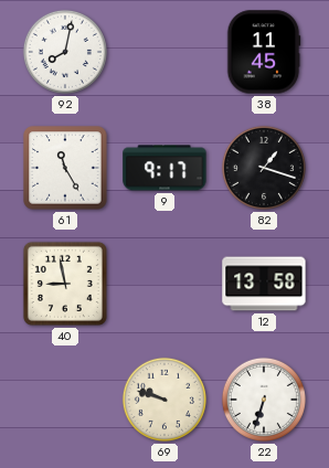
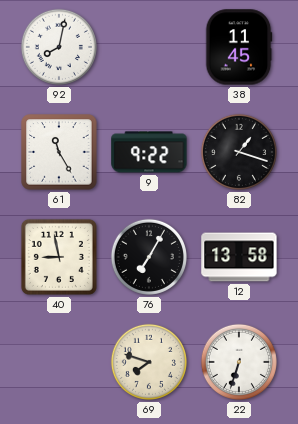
9: 9:17 -> 9:22 (149, 152)
76: none -> 7:05 (149, 257)
69: 9:48 -> 7:48 (149, 362)
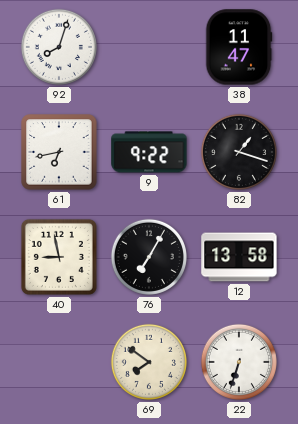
92: 8:02 -> 8:03 (59, 47)
38: 11:45 -> 11:47 (239, 47)
61: 11:25 -> 6:43 (59, 152)
69: 7:48 -> 7:51 (149, 362)
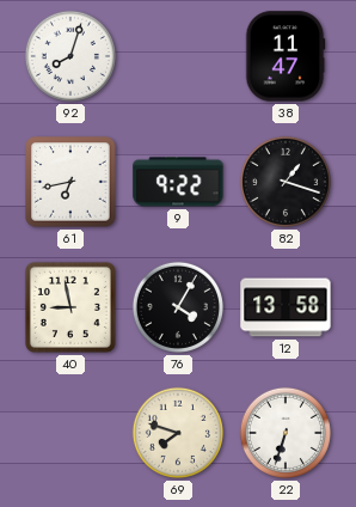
76: 7:05 -> 4:05 (178, 307)
69: 7:51 -> 7:48 (178, 433)
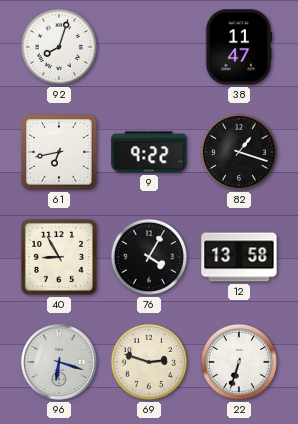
40: 8:58 -> 8:55 (59, 257)
96: none -> 6:18 (59, 362)
69: 7:48 -> 2:48 (149, 362)
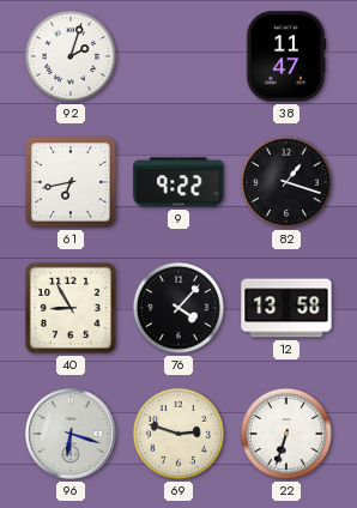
92: 8:03 -> 2:03 (71, 56)
76: 4:05 -> 4:07 (179, 308)
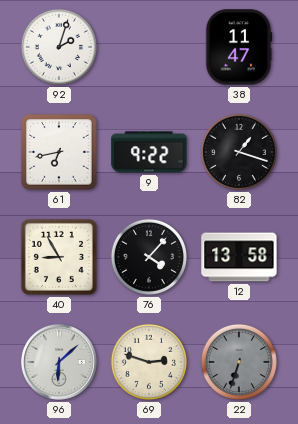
96: 6:18 -> 6:08 (59, 362)
22 dial: white -> grey (239, 362)
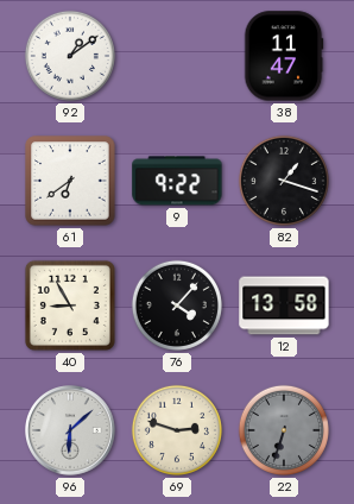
92: 2:03 -> 1:09 (70, 56)
61: 6:43 -> 6:39 (70, 181)
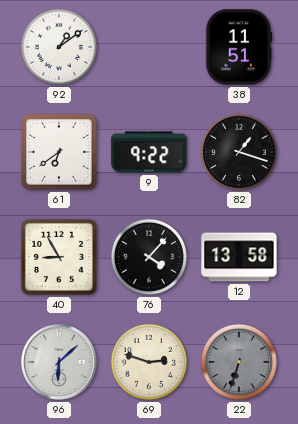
38: 11:47 -> 11:51 (239, 47)
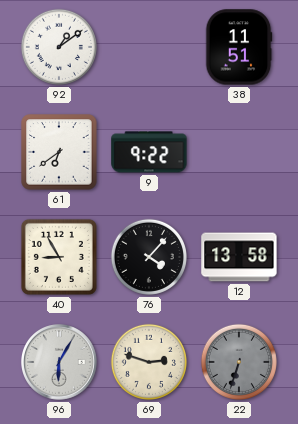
82: 1:18 -> none (239, 152)
96: 6:08 -> 6:05 (59, 362)
